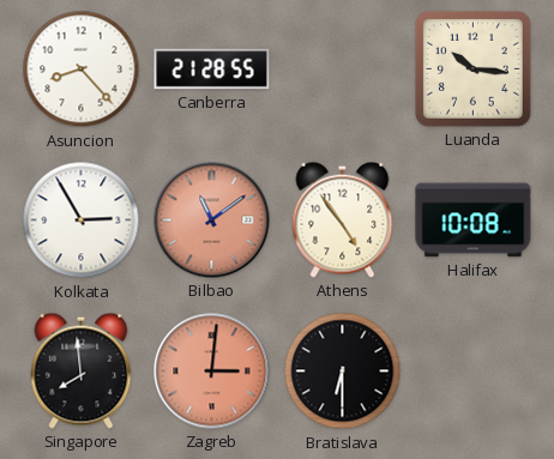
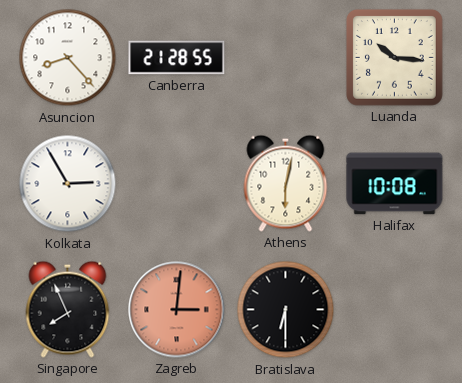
Bilbao: 11:09 -> none (212, 221)
Athens: 4:54 -> 6:02 (286, 183)
Singapore: 7:59 -> 7:56 (68, 309)
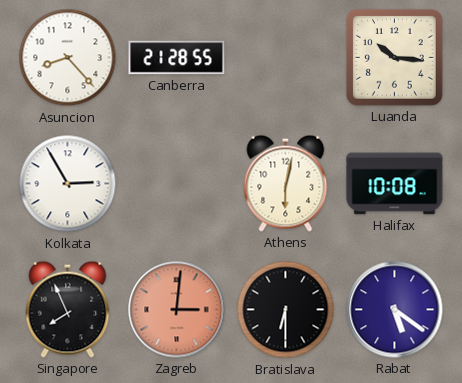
Rabat: none -> 5:21 (395, 310)
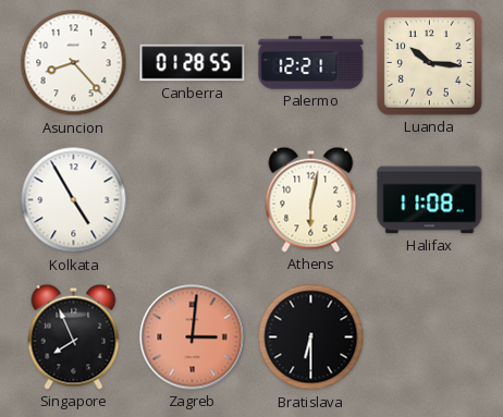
Canberra: 21:28 -> 01:28 (193, 63)
Palermo: none -> 12:21 (311, 63)
Kolkata: 2:55 -> 4:55 (74, 200)
Halifax: 10:08 -> 11:08 (430, 200)
Rabat: 5:21 -> none (395, 310)
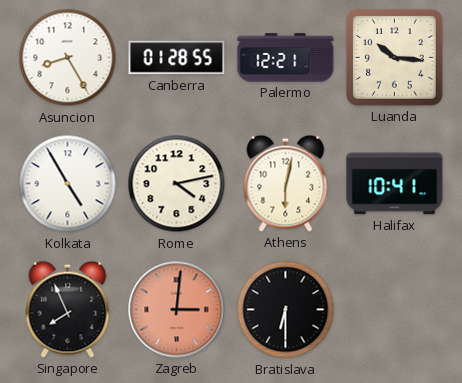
Asuncion: 8:23 -> 8:25 (68, 58)
Rome: none -> 4:13 (177, 184)
Halifax: 11:08 -> 10:41 (395, 184)
